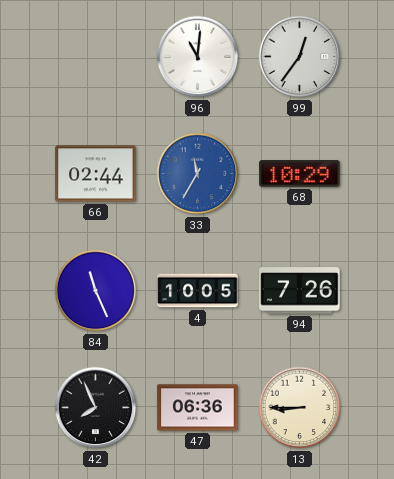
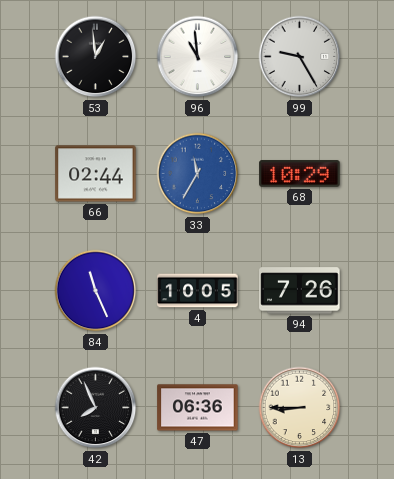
53: none -> 12:59 (96, 57)
96: 11:01 -> 10:59 (198, 57)
99: 12:36 -> 9:25 (300, 57)
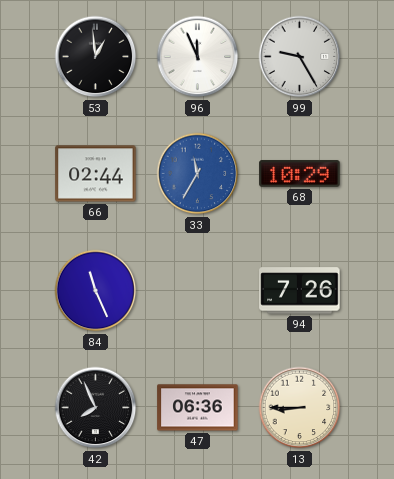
96: 10:59 -> 11:56 (198, 57)
4: 10:05 -> none (198, 291)
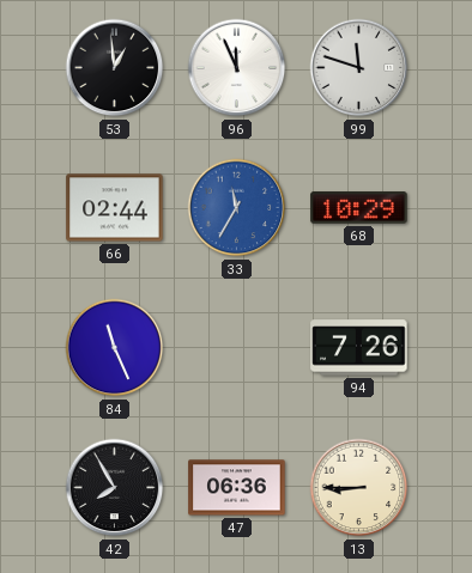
99: 9:25 -> 11:48 (359, 68)
42: 7:56 -> 7:55 (115, 488)
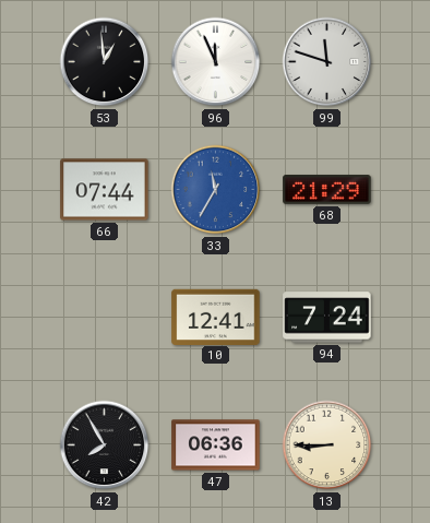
66: 02:44 -> 07:44 (105, 190)
68: 10:29 -> 21:29 (327, 190)
84: 11:26 -> none (115, 348)
10: none -> 12:41 (216, 317)
94: 7:26 -> 7:24 (327, 318)
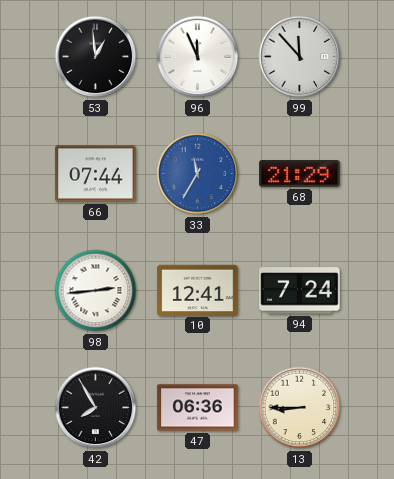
99: 11:48 -> 11:53 (300, 57)
98: none -> 2:44 (96, 291)
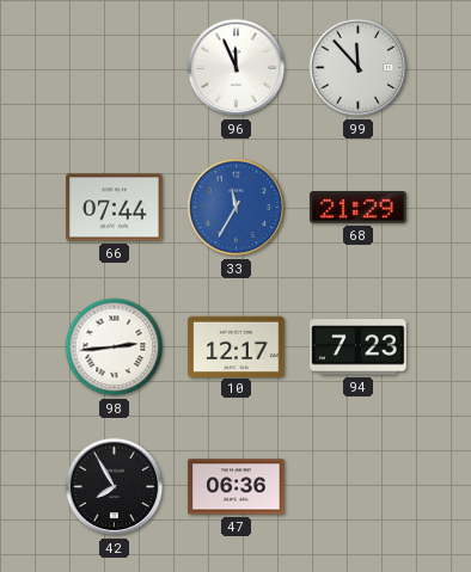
53: 12:59 -> none (96, 57)
10: 12:41 -> 12:17 (237, 346)
94: 7:24 -> 7:23 (359, 347)
13: 8:45 -> none (300, 408)
